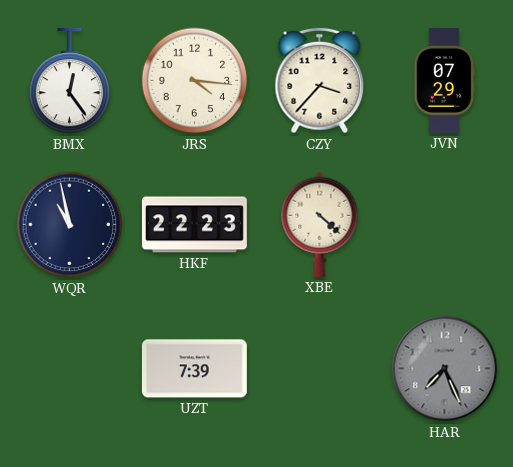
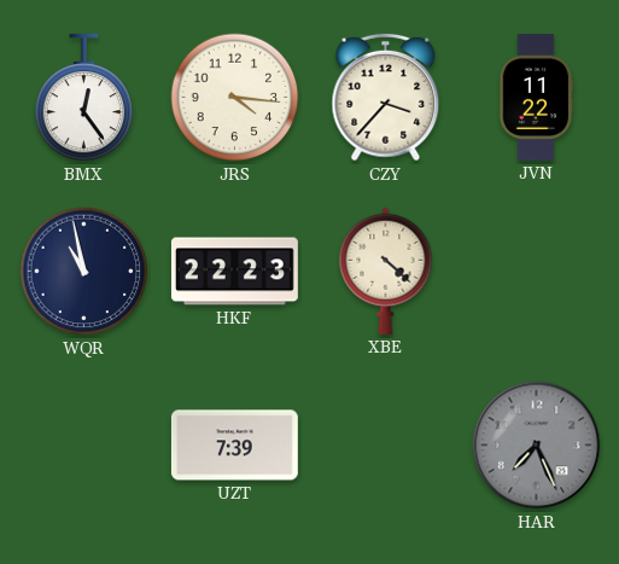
JVN: 07:29 -> 11:22 (536, 97)
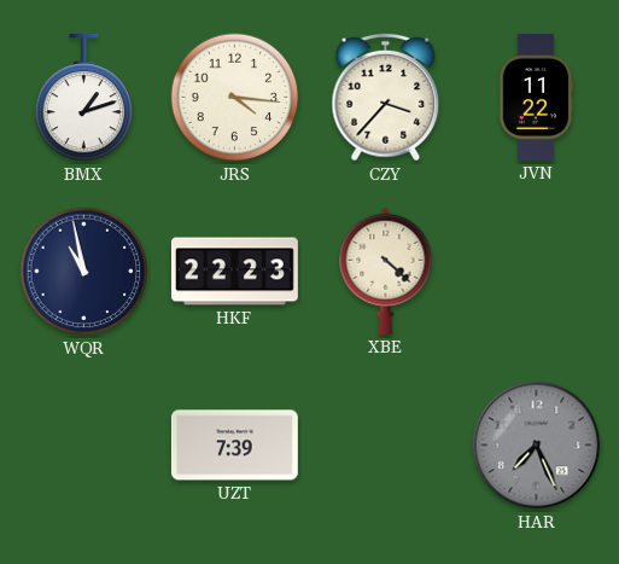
BMX: 12:24 -> 1:12 (84, 98)
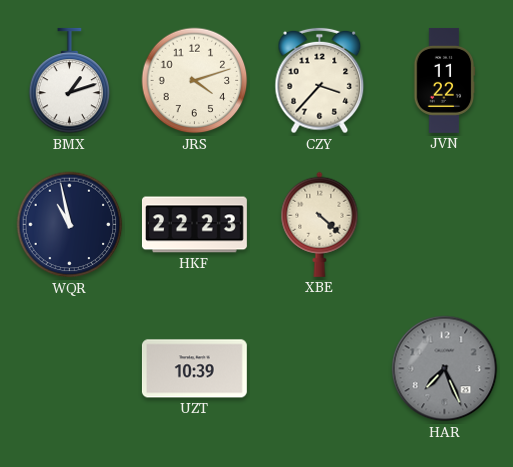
JRS: 4:16 -> 4:12 (195, 81)
UZT: 7:39 -> 10:39 (194, 369)
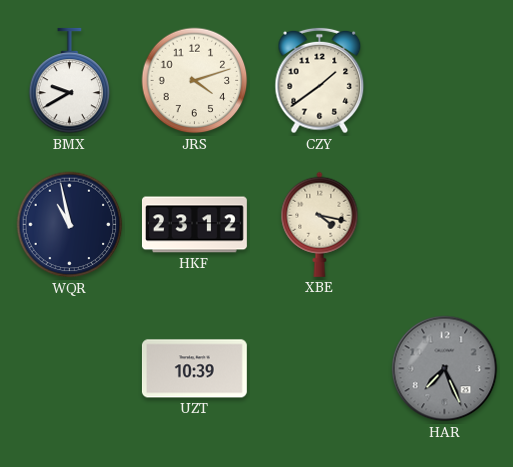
BMX: 1:12 -> 9:40 (70, 81)
CZY: 3:37 -> 1:39 (320, 81)
JVN: 11:22 -> none (444, 80)
HKF: 22:23 -> 23:12 (194, 225)
XBE: 4:22 -> 4:17 (320, 224)
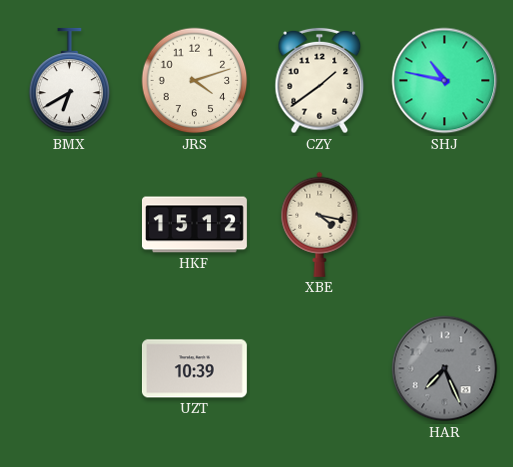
BMX: 9:40 -> 6:40 (70, 81)
SHJ: none -> 10:47 (445, 81)
WQR: 10:58 -> none (70, 225)
HKF: 23:12 -> 15:12 (194, 225)
